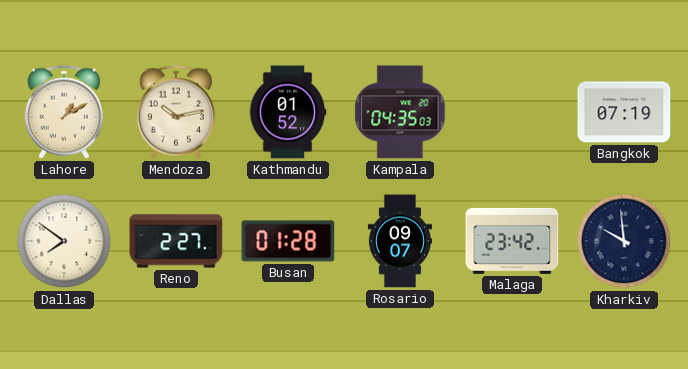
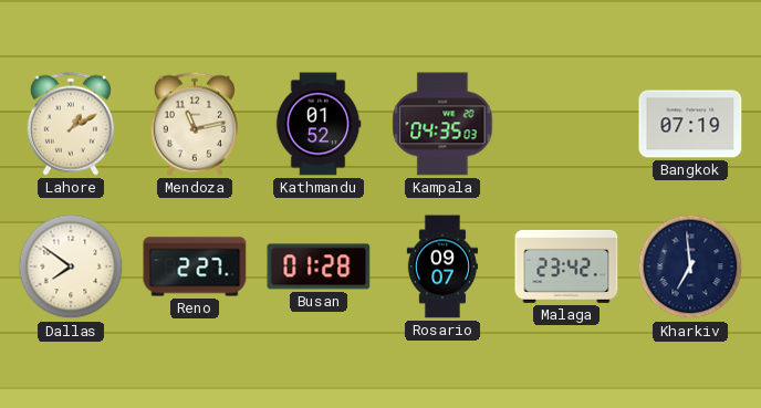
Mendoza: 10:13 -> 11:13 (195, 124)
Kharkiv: 9:59 -> 6:59 (690, 266)
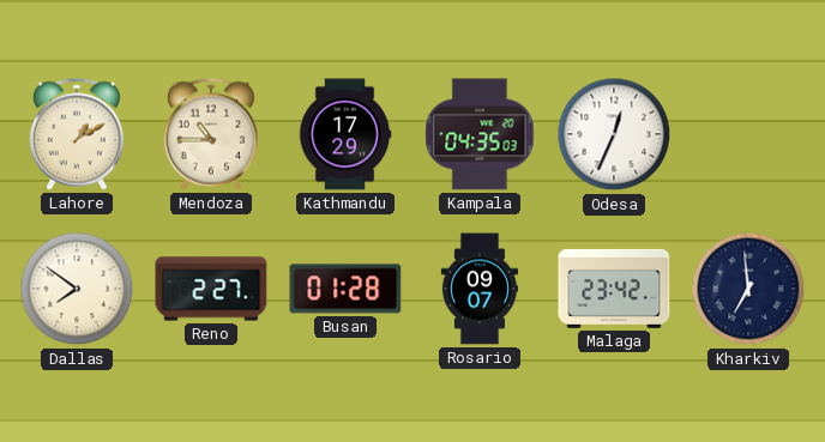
Mendoza: 11:13 -> 10:45 (211, 134)
Kathmandu: 01:52 -> 17:29 (345, 134)
Odesa: none -> 12:34 (614, 134)
Bangkok: 07:19 -> none (690, 124)
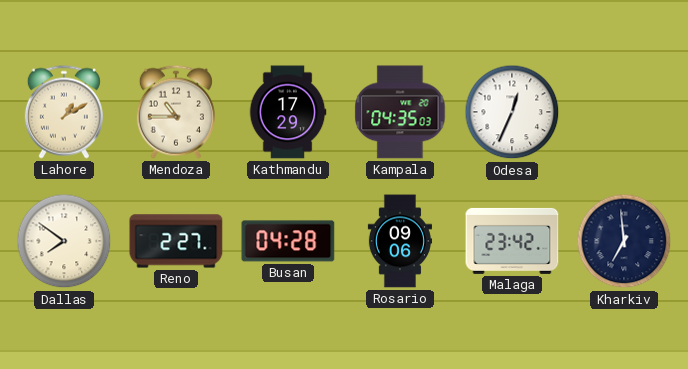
Busan: 01:28 -> 04:28 (288, 241)
Rosario: 09:07 -> 09:06 (400, 241)
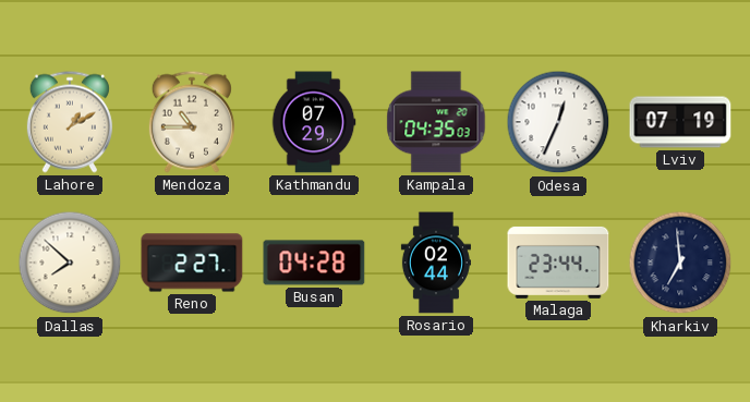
Kathmandu: 17:29 -> 07:29 (314, 122)
Lviv: none -> 07:19 (680, 122)
Dallas: 7:51 -> 7:52 (70, 263)
Rosario: 09:06 -> 02:44 (436, 263)
Malaga: 23:42 -> 23:44 (558, 263)
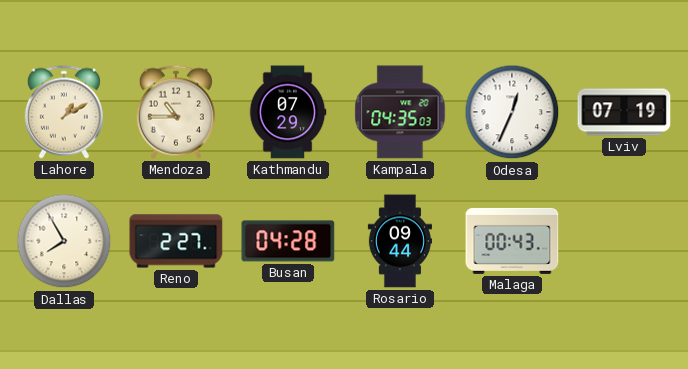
Dallas: 7:52 -> 7:55 (64, 241)
Rosario: 02:44 -> 09:44 (400, 241)
Malaga: 23:44 -> 00:43 (512, 241)
Kharkiv: 6:59 -> none (680, 263)
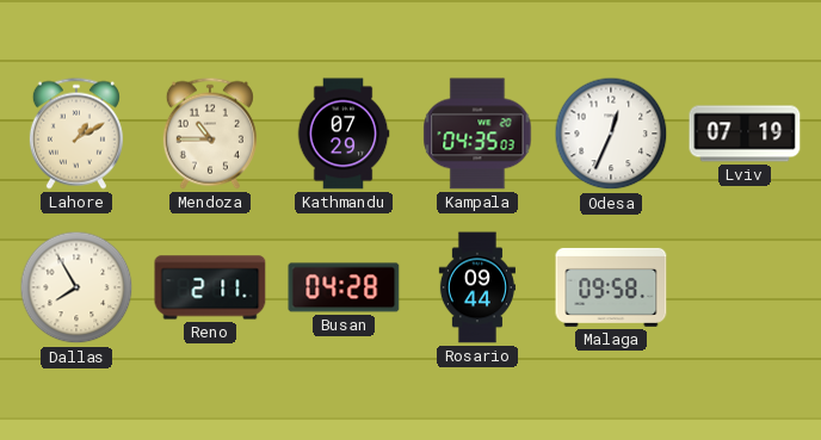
Reno: 2:27 -> 2:11 (210, 287)
Malaga: 00:43 -> 09:58 (611, 287)
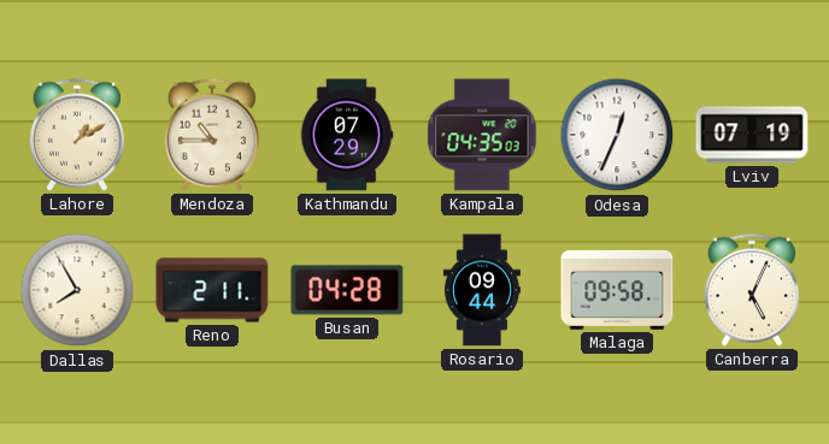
Canberra: none -> 5:04 (752, 290)
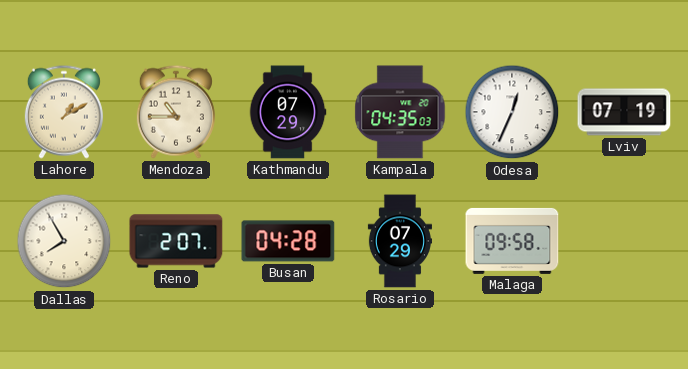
Reno: 2:11 -> 2:07 (176, 241)
Rosario: 09:44 -> 07:29 (400, 241)
Canberra: 5:04 -> none (752, 290)
